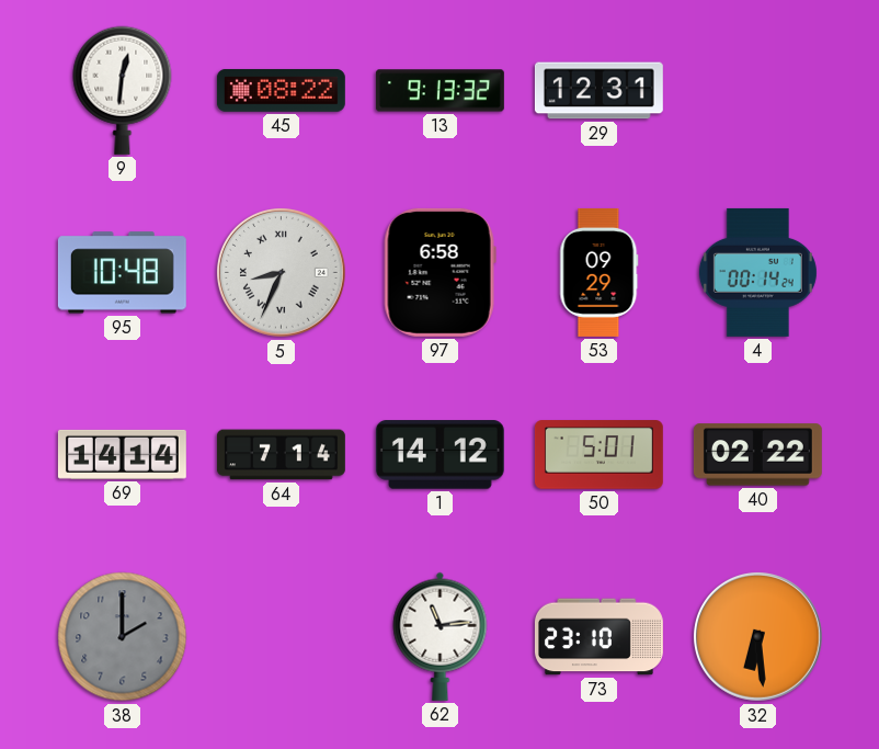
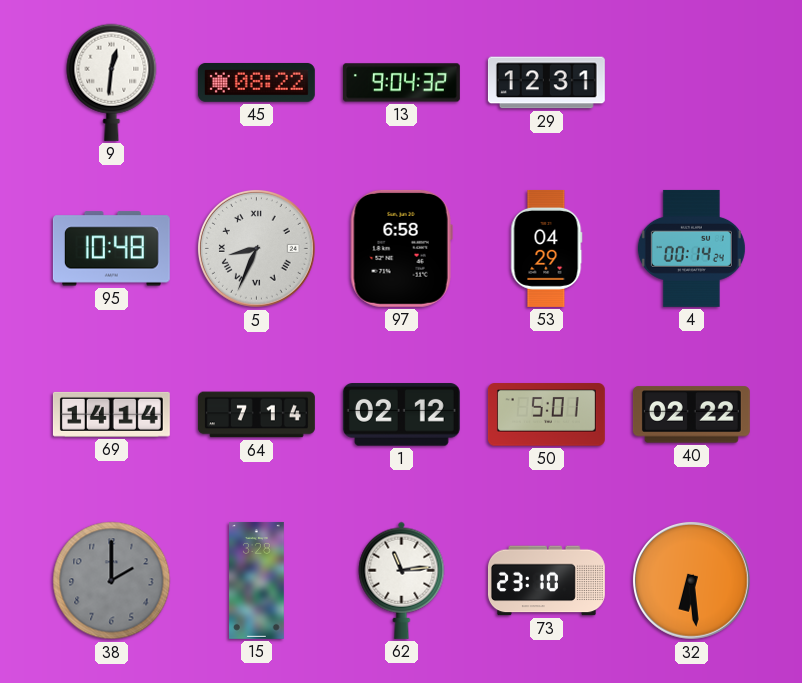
13: 9:13 -> 9:04 (401, 83)
53: 09:29 -> 04:29 (547, 248)
1: 14:12 -> 02:12 (401, 415)
15: none -> 3:28 (257, 580)
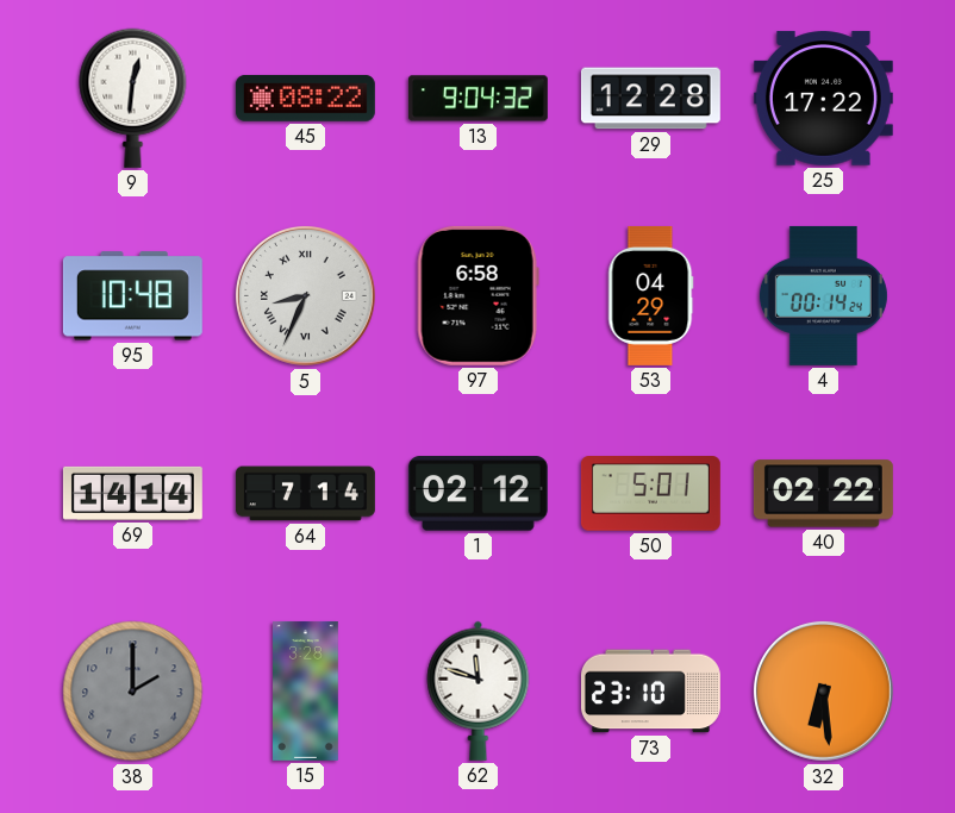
29: 12:31 -> 12:28 (650, 99)
25: none -> 17:22 (823, 99)
62: 11:14 -> 11:48 (479, 690)
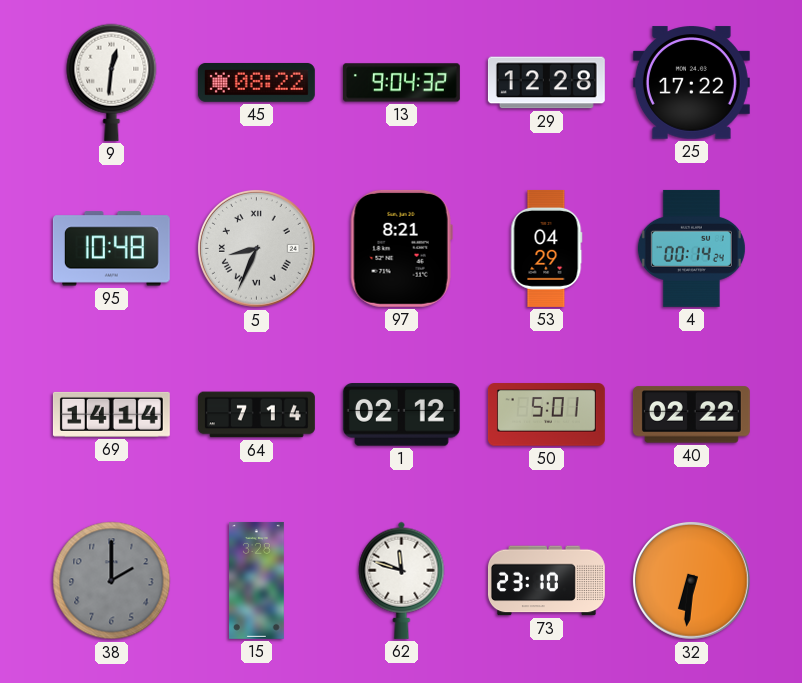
97: 6:58 -> 8:21 (401, 248)
32: 6:29 -> 6:31 (691, 580)
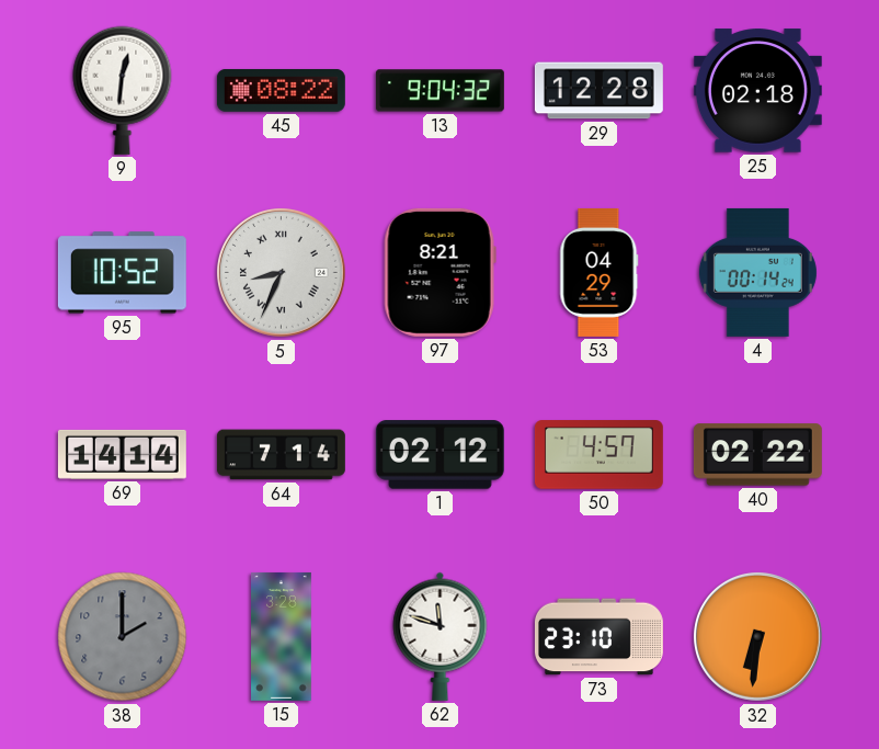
25: 17:22 -> 02:18 (757, 91)
95: 10:48 -> 10:52 (122, 273)
50: 5:01 -> 4:57 (598, 455)
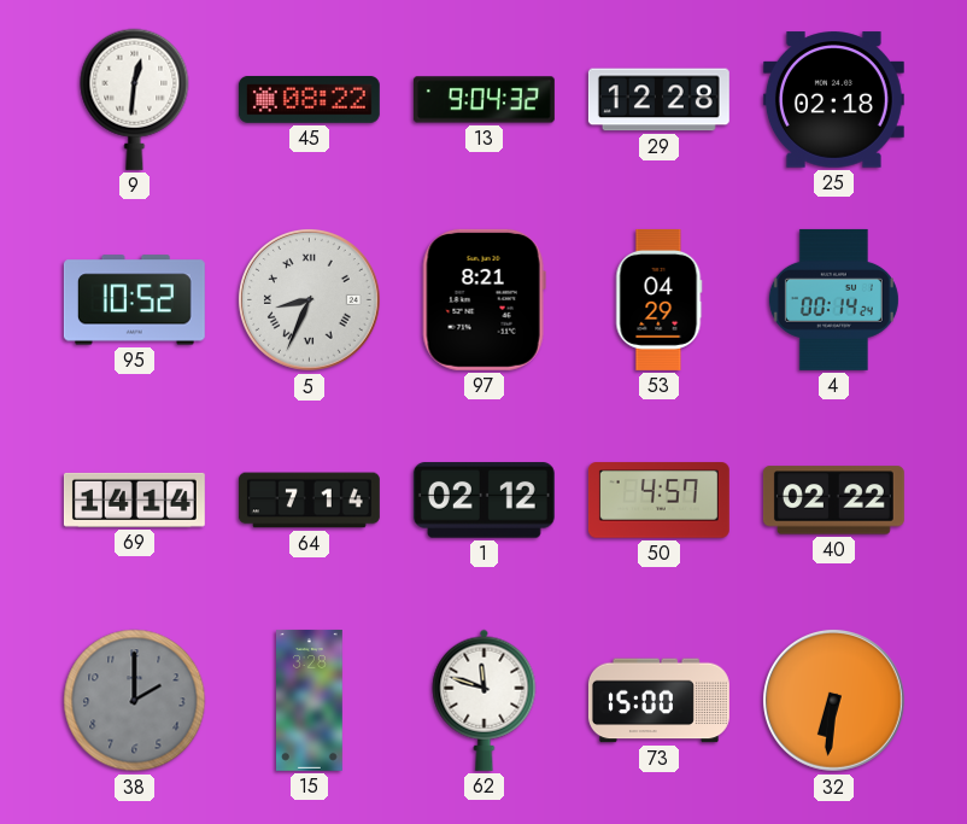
73: 23:10 -> 15:00 (658, 701)
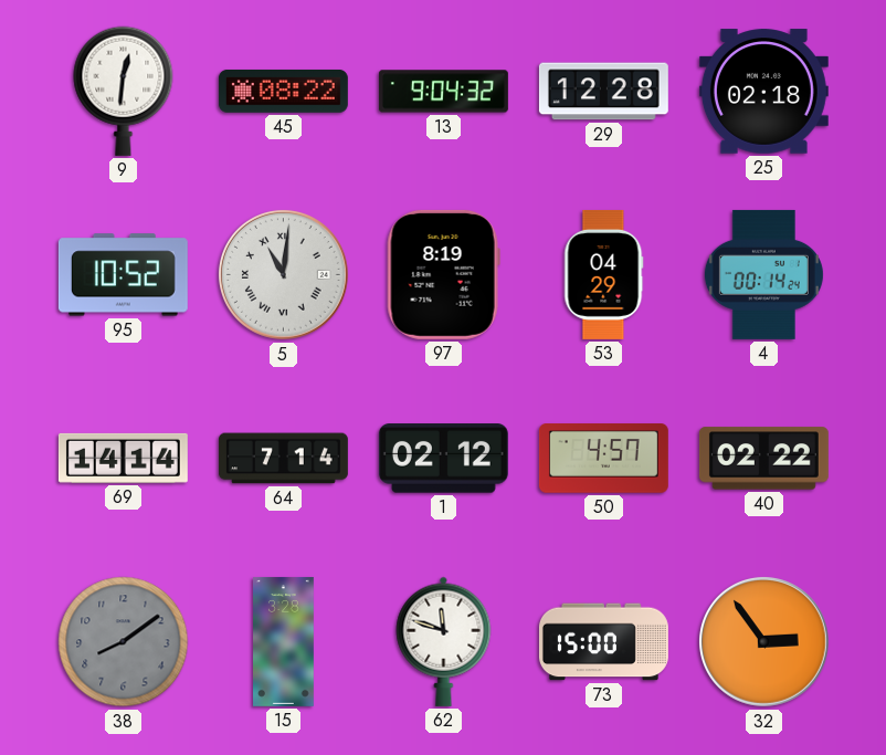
5: 8:34 -> 11:01 (283, 274)
97: 8:21 -> 8:19 (443, 274)
38: 2:00 -> 8:09 (124, 642)
32: 6:31 -> 2:54 (763, 641)
